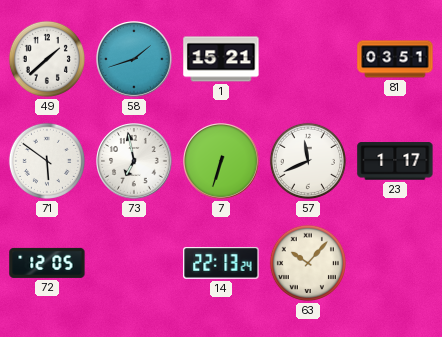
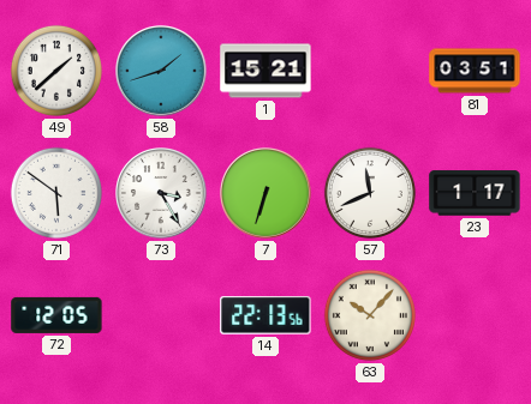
73: 6:58 -> 3:25 (161, 193)
14: 22:13:24 -> 22:13:56 (265, 315)
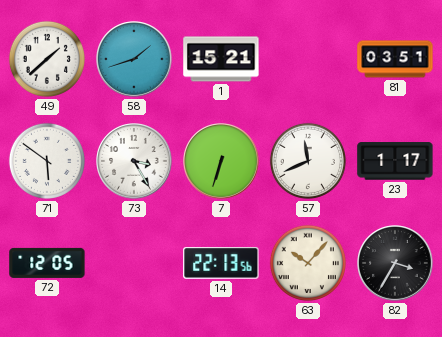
82: none -> 3:35 (395, 263)
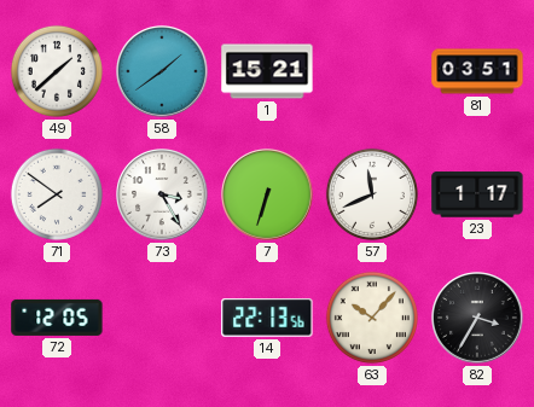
58: 1:42 -> 1:39 (162, 71)
71: 5:51 -> 7:51 (57, 194)
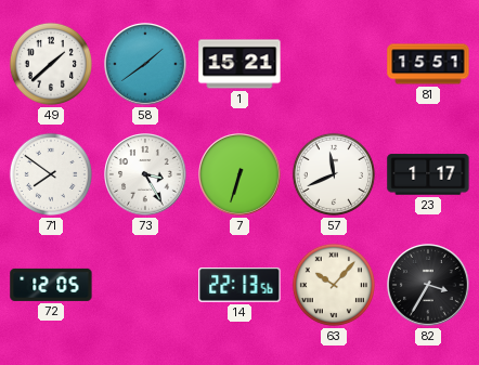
81: 03:51 -> 15:51 (428, 64)
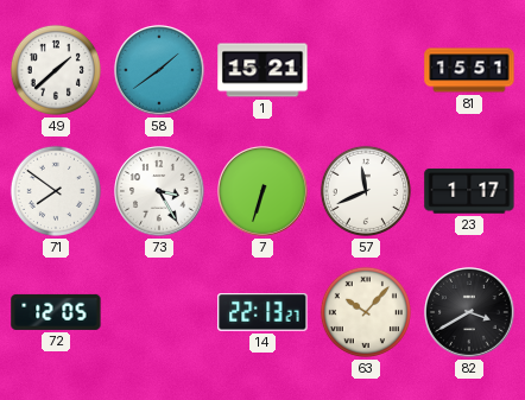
14: 22:13:56 -> 22:13:27 (262, 312)
82: 3:35 -> 3:40 (469, 312)
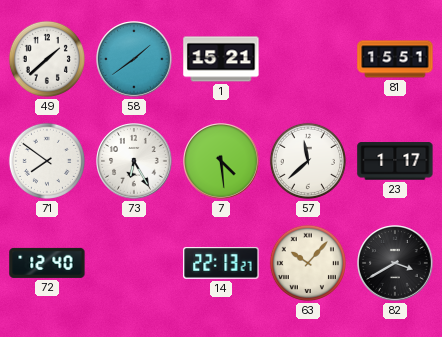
73: 3:25 -> 6:25 (134, 161)
7: 6:33 -> 4:29 (221, 161)
57: 11:41 -> 11:38 (308, 161)
72: 12:05 -> 12:40 (47, 263)
